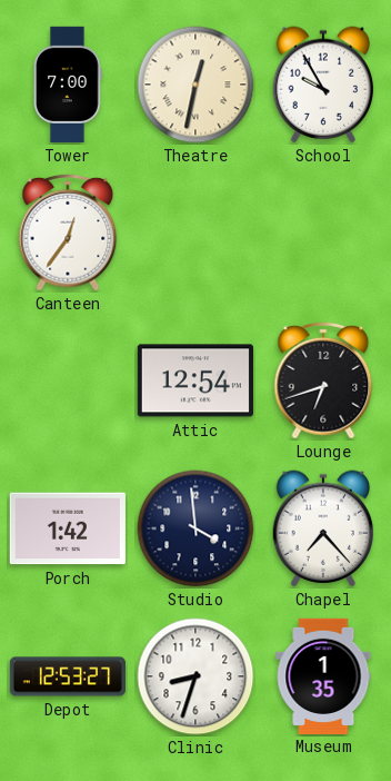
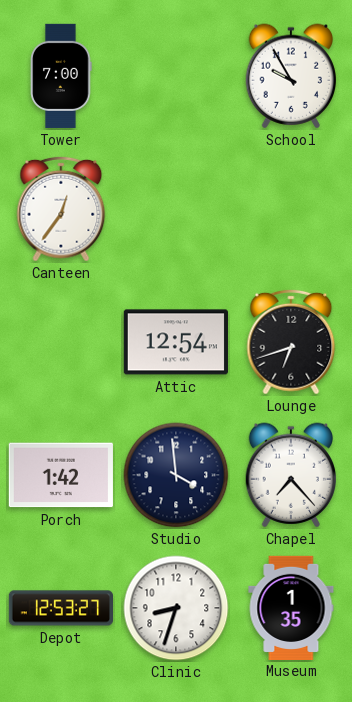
Theatre: 12:32 -> none (195, 85)
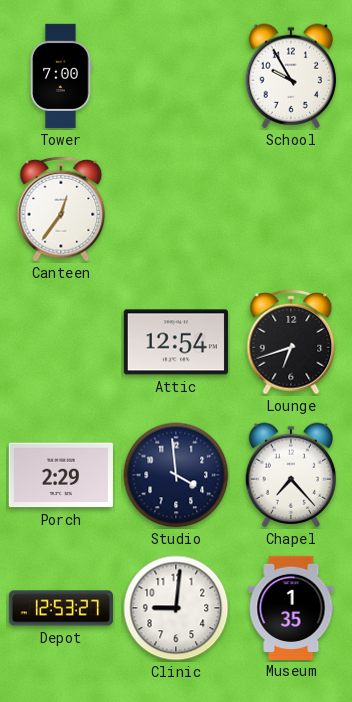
Porch: 1:42 -> 2:29 (61, 475)
Clinic: 8:33 -> 9:01 (176, 608)
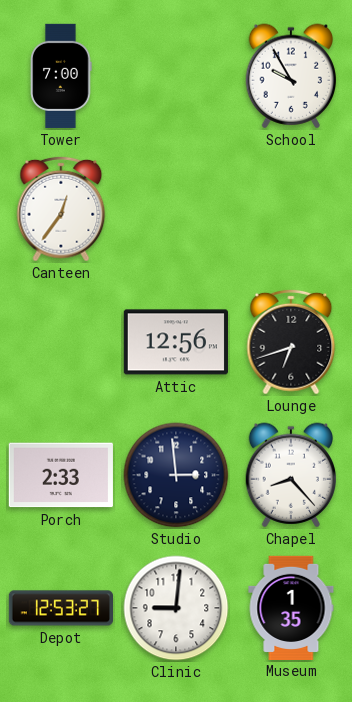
Attic: 12:54 -> 12:56 (176, 342)
Porch: 2:29 -> 2:33 (61, 475)
Studio: 3:59 -> 2:59 (176, 475)
Chapel: 7:23 -> 8:23 (290, 475)
